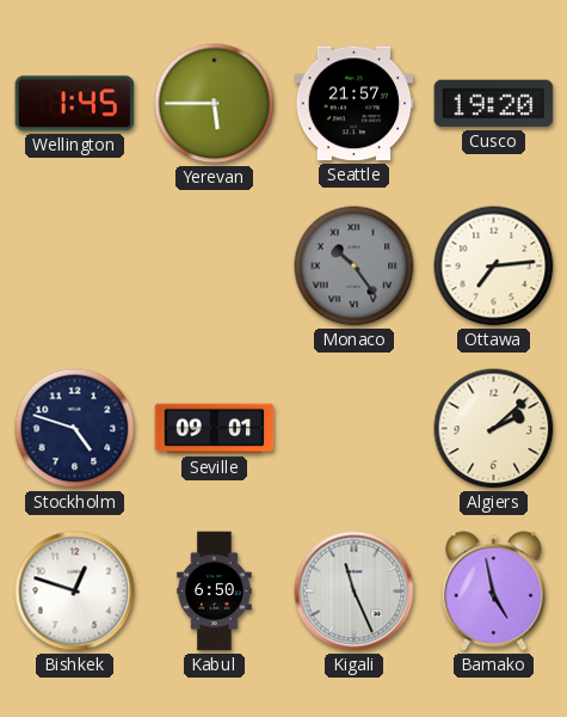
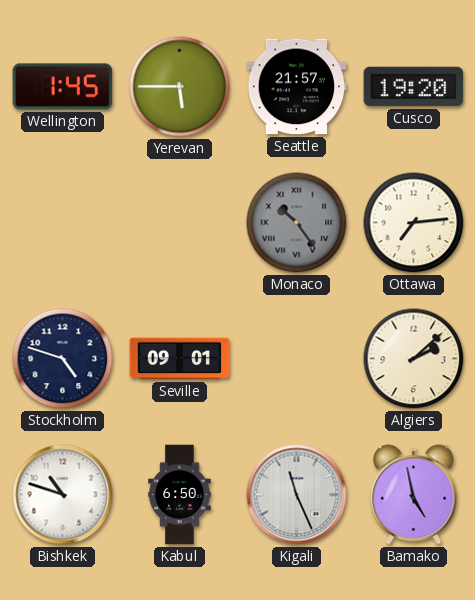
Bishkek: 12:48 -> 10:48 (63, 495)
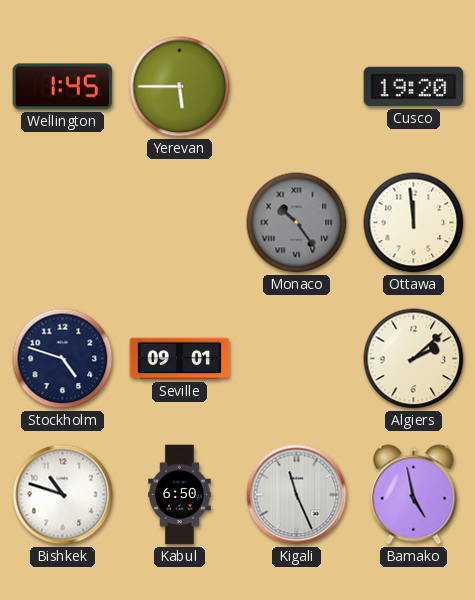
Seattle: 21:57 -> none (297, 87)
Ottawa: 7:14 -> 11:59 (414, 223)
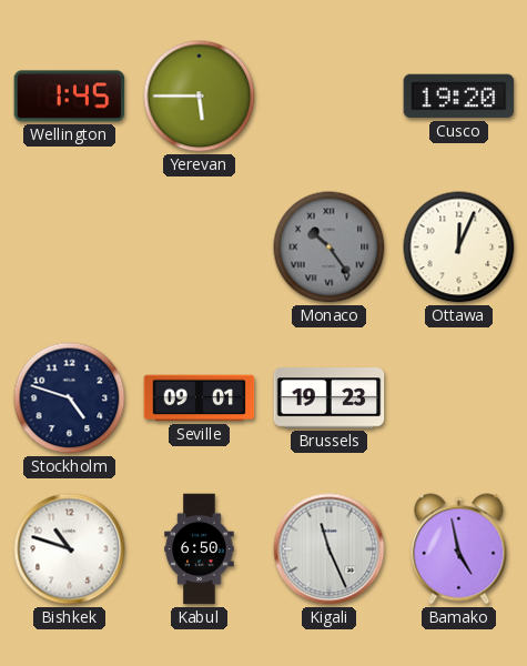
Ottawa: 11:59 -> 12:04 (459, 248)
Brussels: none -> 19:23 (330, 398)
Algiers: 2:08 -> none (414, 359)
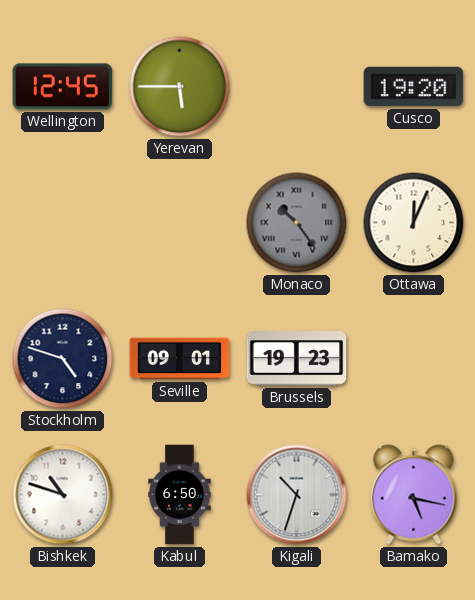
Wellington: 1:45 -> 12:45 (63, 87)
Kigali: 11:26 -> 10:33 (297, 495)
Bamako: 4:58 -> 5:17 (414, 495)
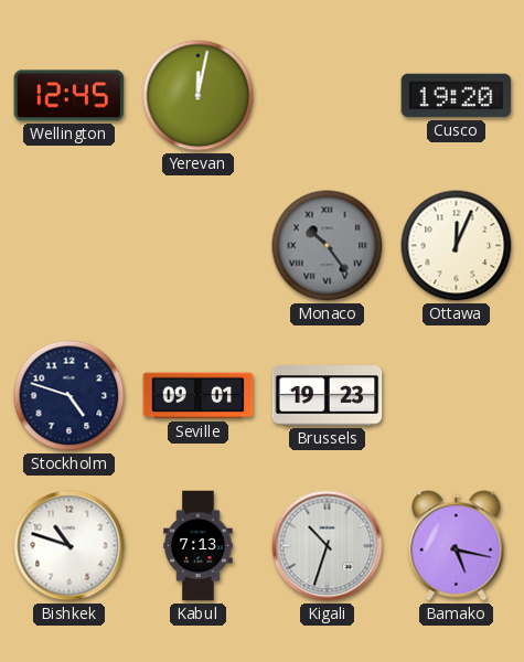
Yerevan: 5:45 -> 12:02 (199, 96)
Kabul: 6:50 -> 7:13 (199, 546)
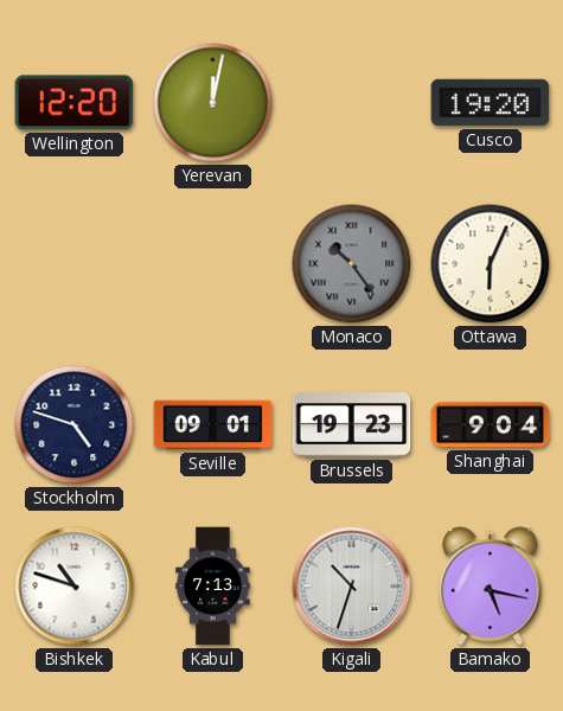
Wellington: 12:45 -> 12:20 (75, 103)
Ottawa: 12:04 -> 6:04 (491, 264)
Shanghai: none -> 9:04 (491, 425)
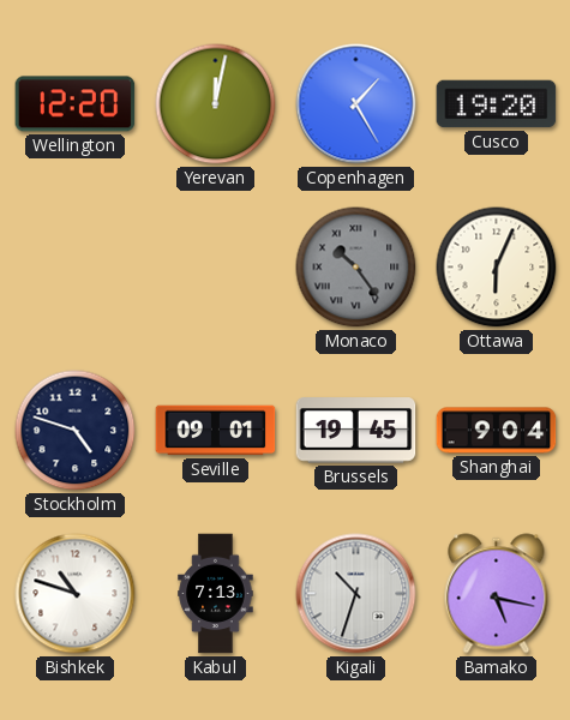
Copenhagen: none -> 1:25 (356, 104)
Brussels: 19:23 -> 19:45 (356, 431)
